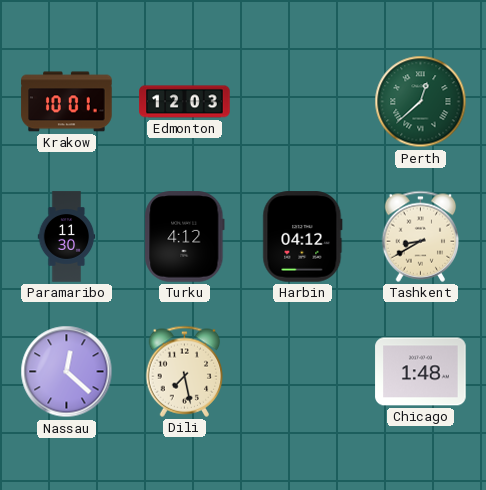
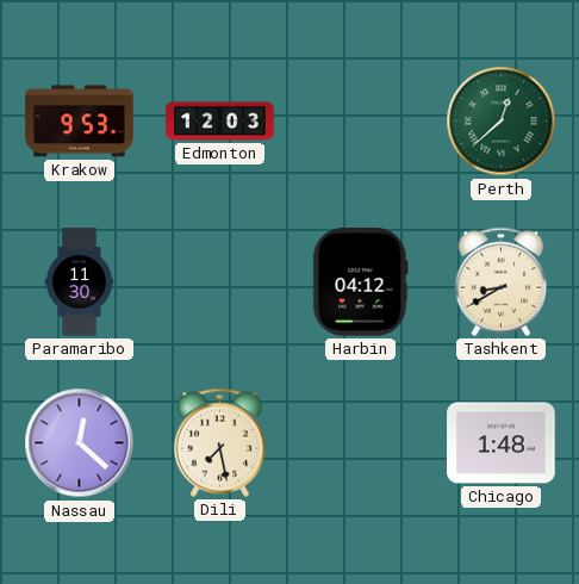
Krakow: 10:01 -> 9:53 (80, 122)
Turku: 4:12 -> none (185, 237)
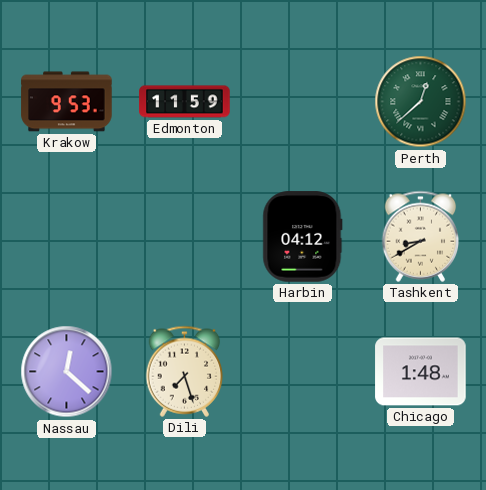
Edmonton: 12:03 -> 11:59 (185, 102)
Paramaribo: 11:30 -> none (80, 282)
Dili: 7:28 -> 7:27 (185, 371)
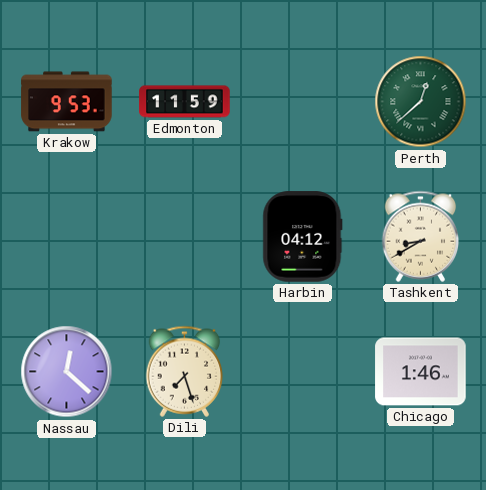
Chicago: 1:48 -> 1:46 (421, 372)
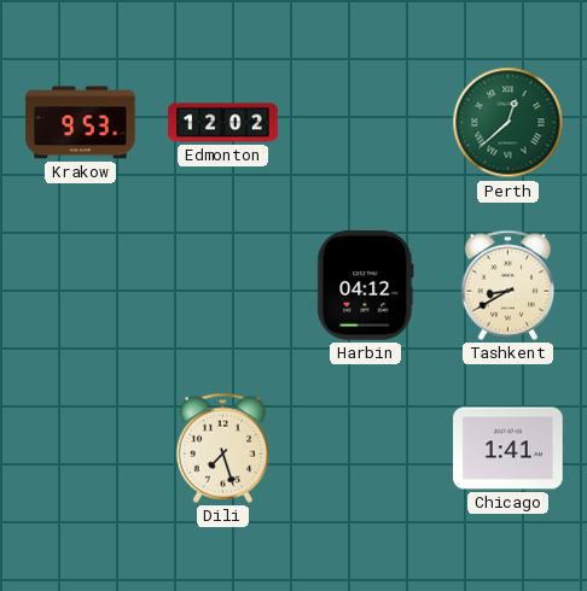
Edmonton: 11:59 -> 12:02 (223, 123)
Nassau: 12:22 -> none (67, 372)
Chicago: 1:46 -> 1:41 (508, 449)
